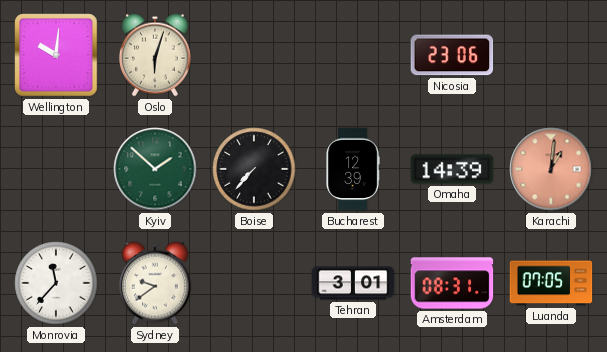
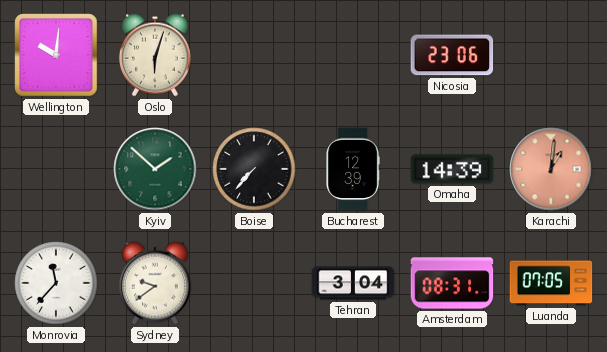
Tehran: 3:01 -> 3:04 (353, 283)
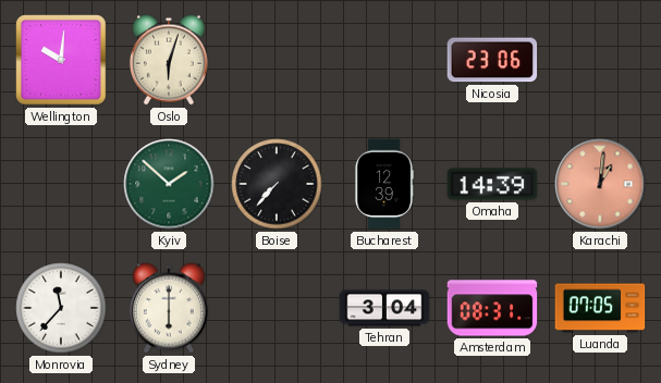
Sydney: 9:39 -> 6:00 (169, 308)
